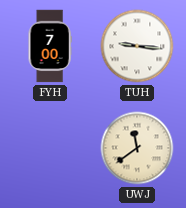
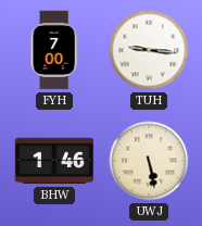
BHW: none -> 1:46 (54, 161)
UWJ: 11:39 -> 5:28 (149, 161)
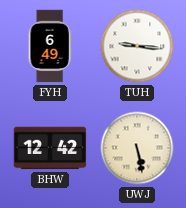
FYH: 7:00 -> 6:49 (50, 46)
BHW: 1:46 -> 12:42 (50, 148)
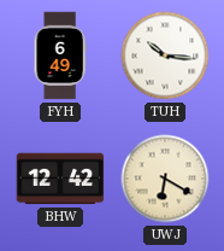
TUH: 9:16 -> 10:16 (165, 56)
UWJ: 5:28 -> 6:20 (165, 179)
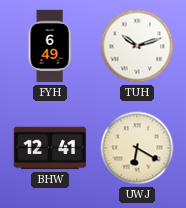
TUH: 10:16 -> 10:12 (137, 46)
BHW: 12:42 -> 12:41 (50, 148)
